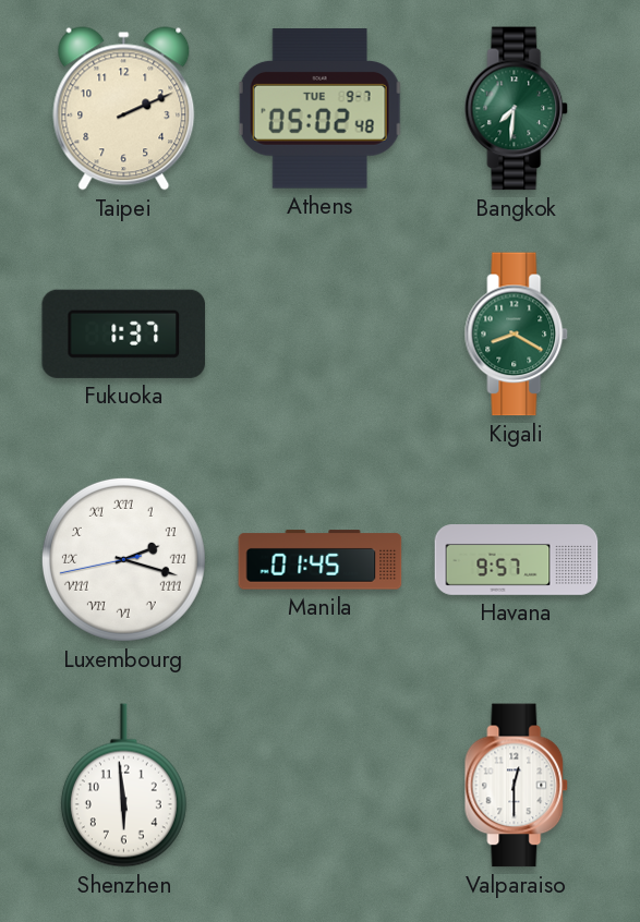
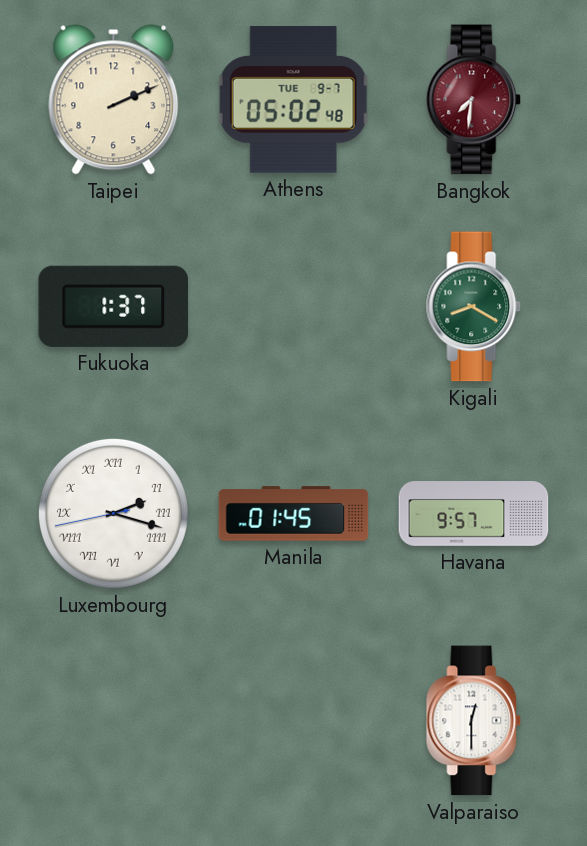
Bangkok dial: green -> burgundy (474, 100)
Shenzhen: 5:59 -> none (123, 786)
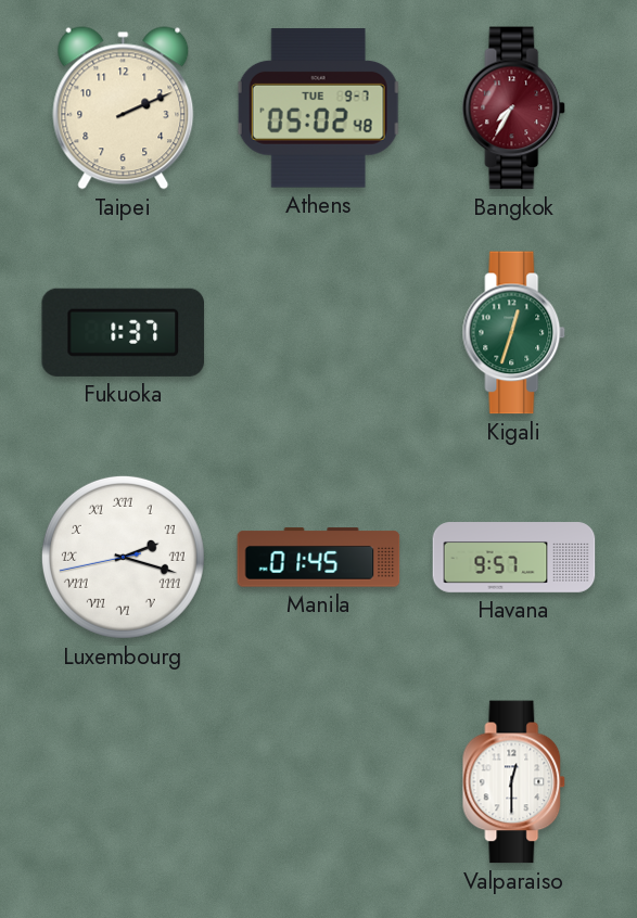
Bangkok: 7:31 -> 7:35 (514, 109)
Kigali: 8:20 -> 12:33 (514, 333)
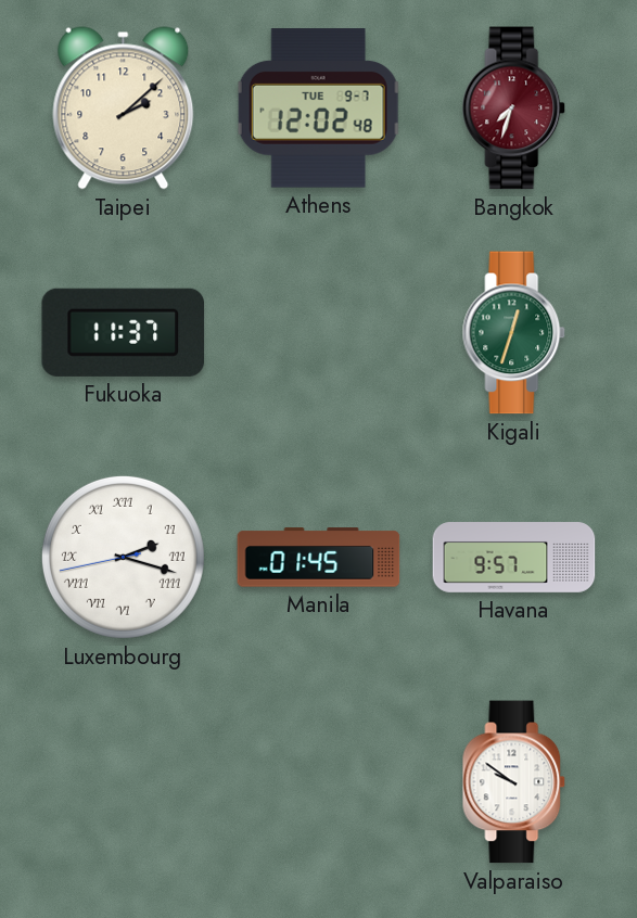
Taipei: 2:11 -> 2:08 (124, 109)
Athens: 05:02 -> 12:02 (318, 109)
Bangkok: 7:35 -> 7:33 (514, 109)
Fukuoka: 1:37 -> 11:37 (124, 332)
Valparaiso: 12:30 -> 9:51 (514, 782)
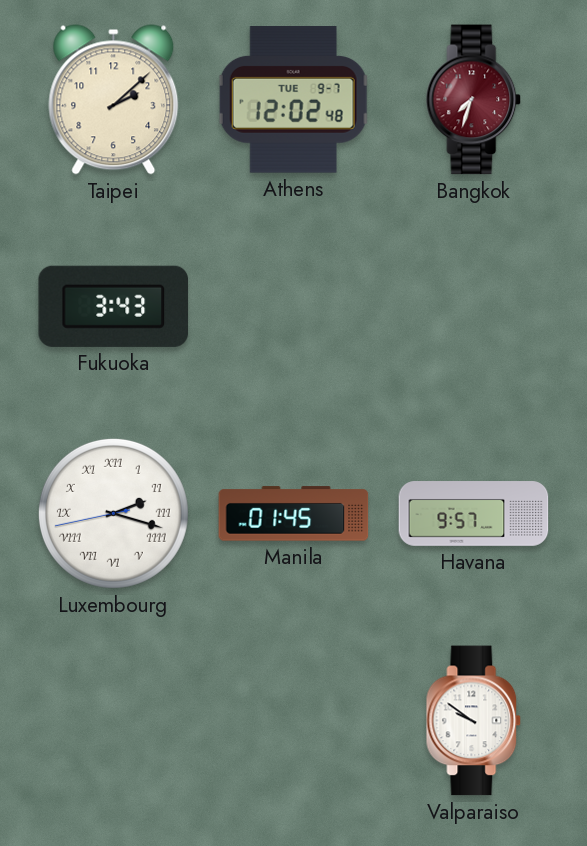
Fukuoka: 11:37 -> 3:43 (114, 306)
Kigali: 12:33 -> none (514, 333)
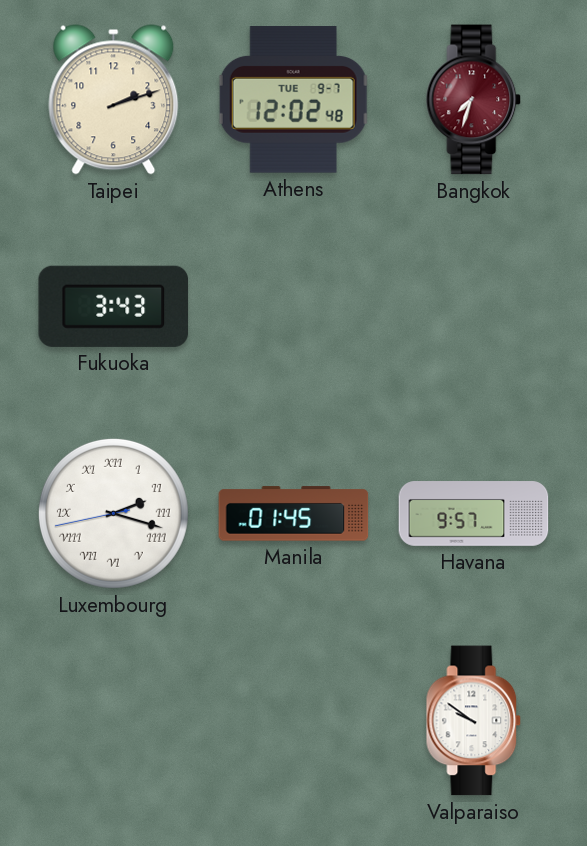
Taipei: 2:08 -> 2:12 (114, 100)
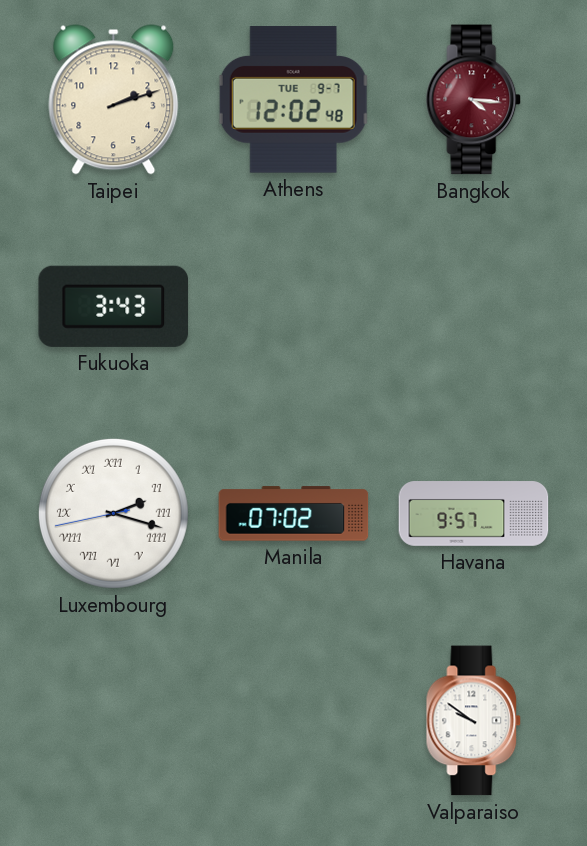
Bangkok: 7:33 -> 4:16 (474, 100)
Manila: 01:45 -> 07:02 (294, 514)
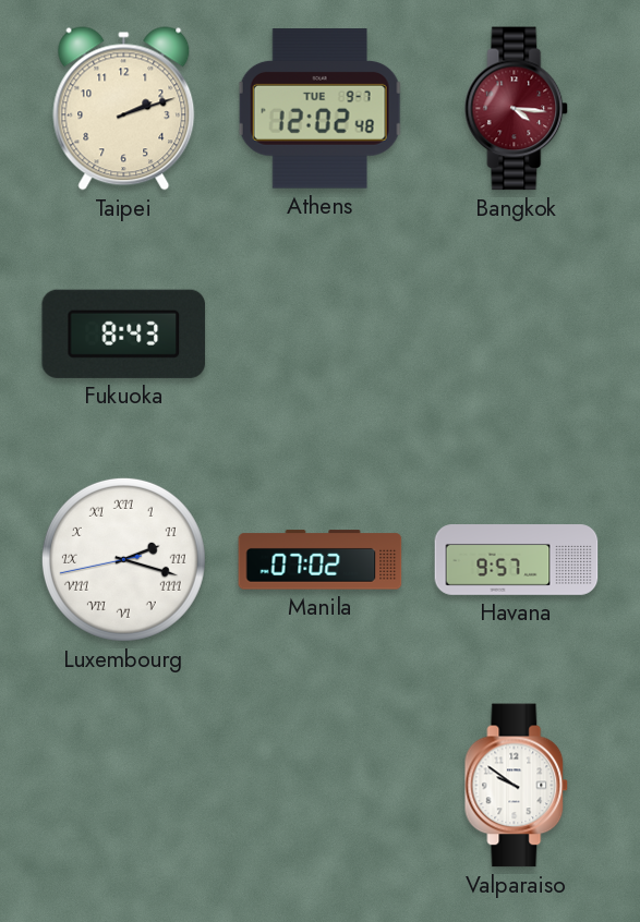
Fukuoka: 3:43 -> 8:43 (124, 333)
